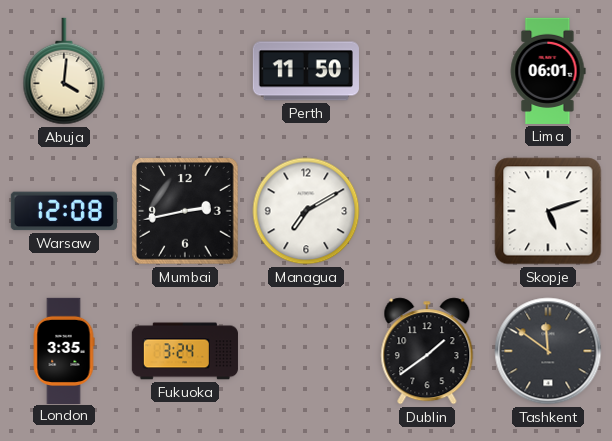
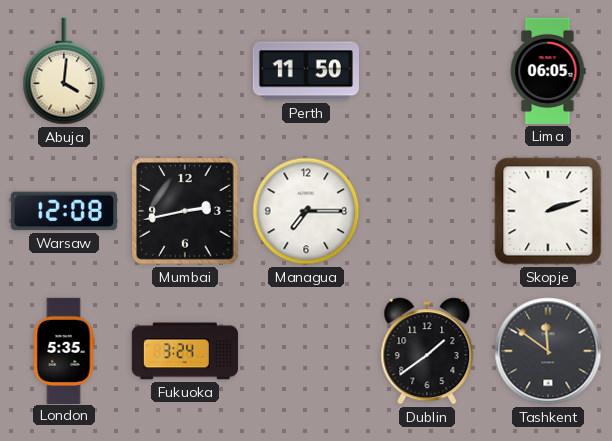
Lima: 06:01 -> 06:05 (548, 71)
Managua: 7:10 -> 7:15 (306, 211)
Skopje: 5:12 -> 2:12 (548, 211)
London: 3:35 -> 5:35 (64, 350)
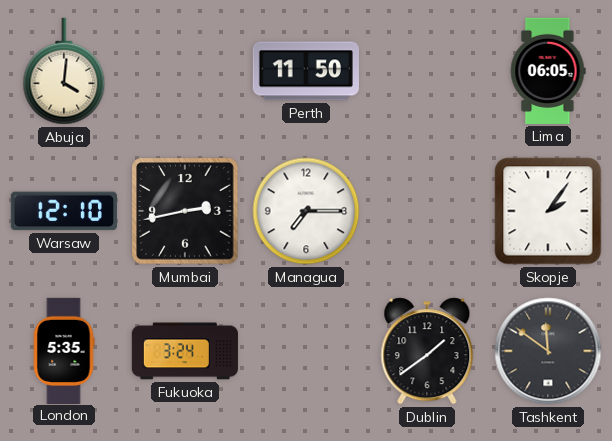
Warsaw: 12:08 -> 12:10 (64, 211)
Skopje: 2:12 -> 2:06 (548, 211)
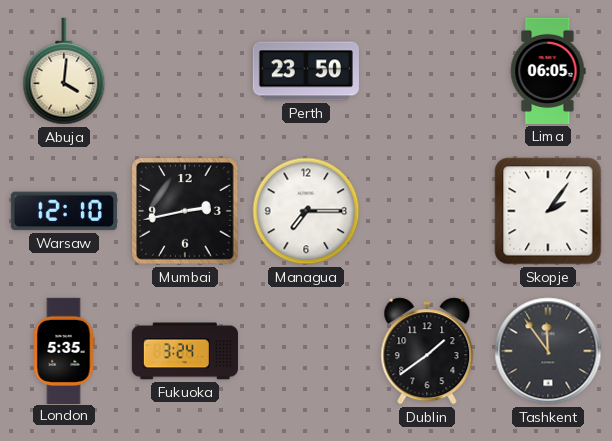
Perth: 11:50 -> 23:50 (306, 71)
Tashkent: 11:51 -> 11:54 (548, 351)
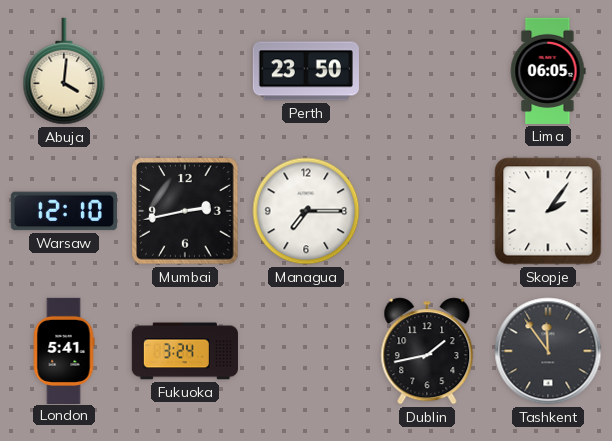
London: 5:35 -> 5:41 (64, 350)
Dublin: 1:39 -> 1:43 (427, 351)
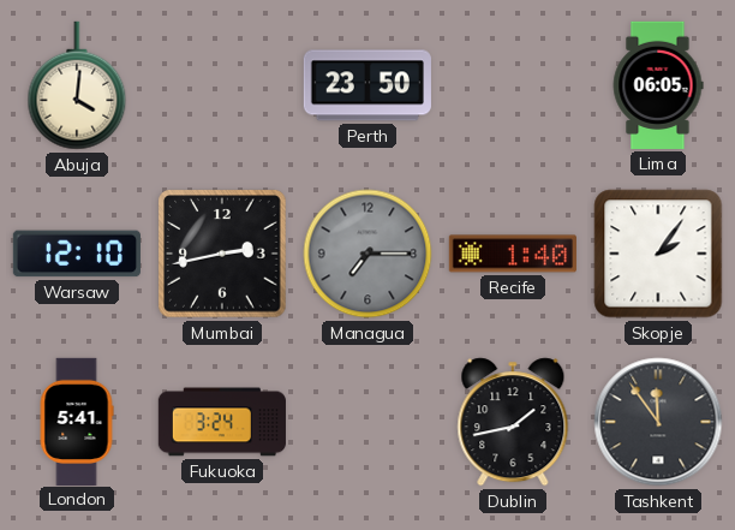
Managua dial: white -> grey (367, 254)
Recife: none -> 1:40 (513, 254)
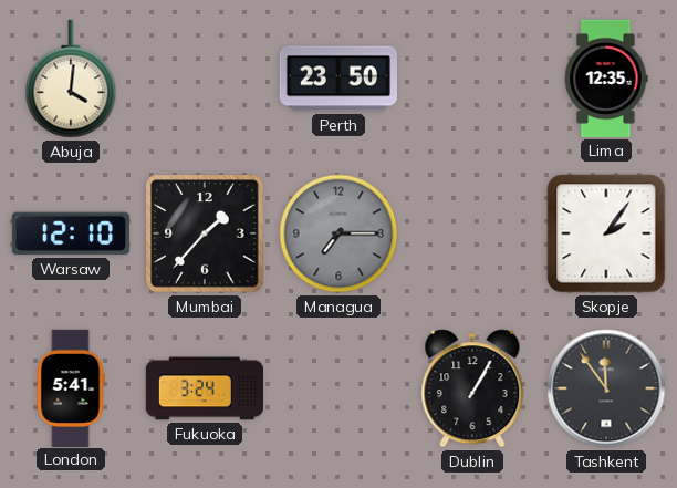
Lima: 06:05 -> 12:35 (606, 79)
Mumbai: 2:43 -> 1:37 (205, 233)
Recife: 1:40 -> none (513, 254)
Dublin: 1:43 -> 1:05 (472, 388)
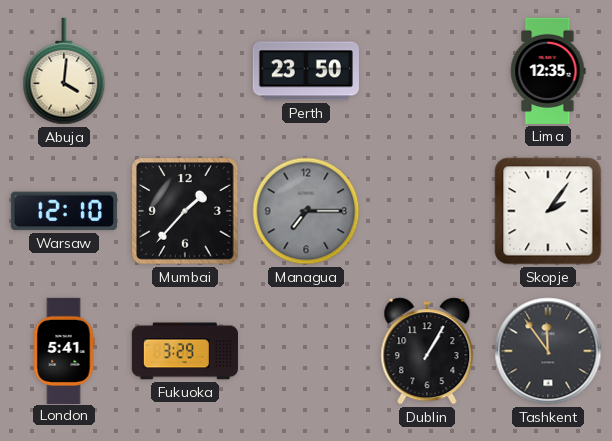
Fukuoka: 3:24 -> 3:29 (184, 351)
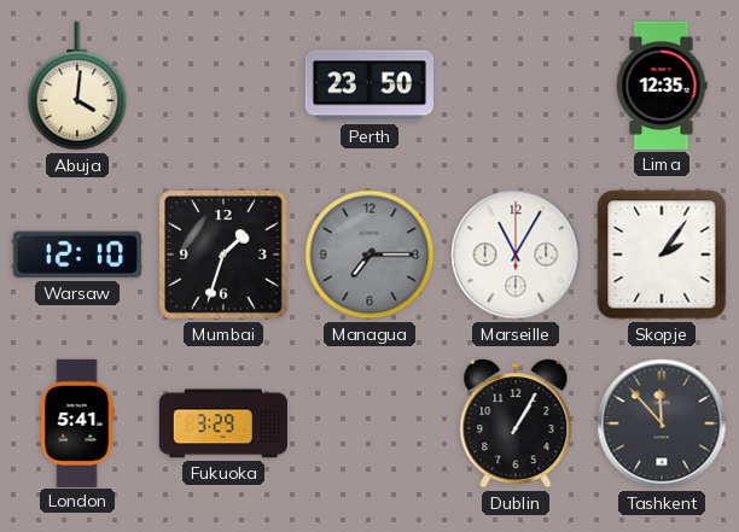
Mumbai: 1:37 -> 1:33 (223, 255)
Marseille: none -> 11:05 (516, 255)
Tashkent: 11:54 -> 11:53 (662, 423)
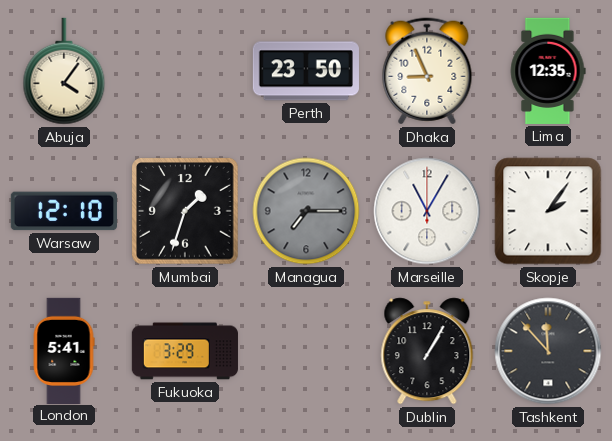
Abuja: 4:01 -> 4:06 (64, 71)
Dhaka: none -> 8:56 (427, 71)
